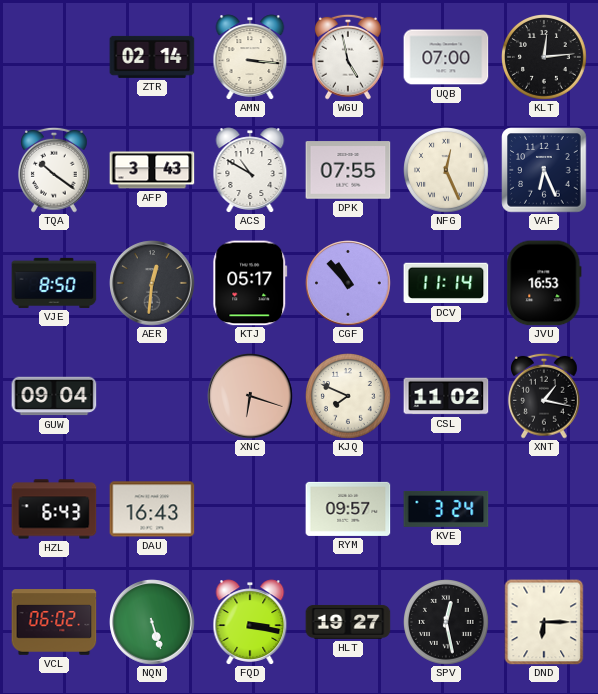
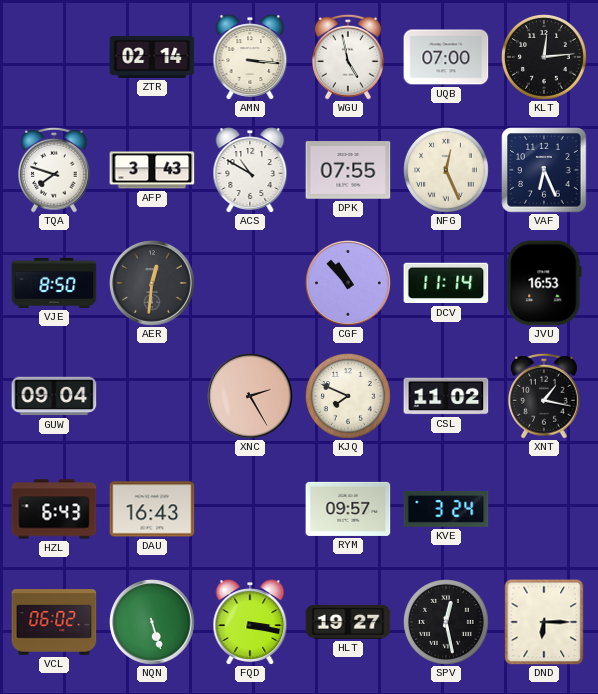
TQA: 10:21 -> 7:48 (55, 170)
KTJ: 05:17 -> none (250, 283)
XNC: 6:18 -> 2:25 (250, 396)
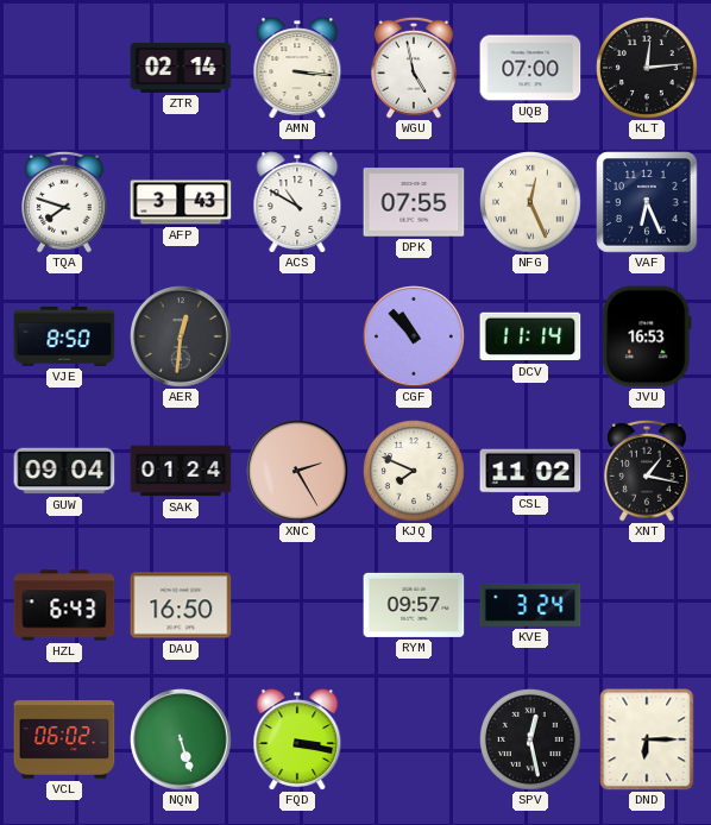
SAK: none -> 01:24 (181, 471)
DAU: 16:43 -> 16:50 (181, 605)
HLT: 19:27 -> none (348, 622)
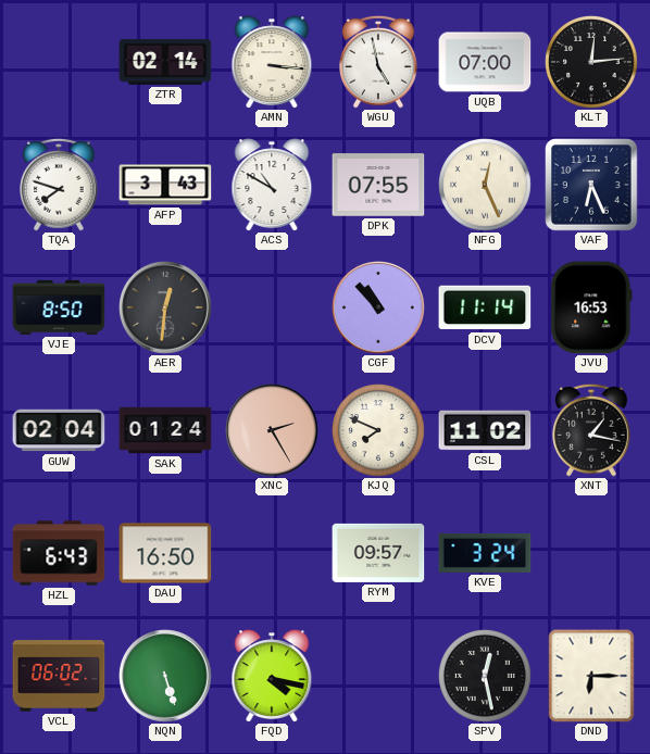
GUW: 09:04 -> 02:04 (59, 430)
FQD: 3:17 -> 4:17 (272, 676)
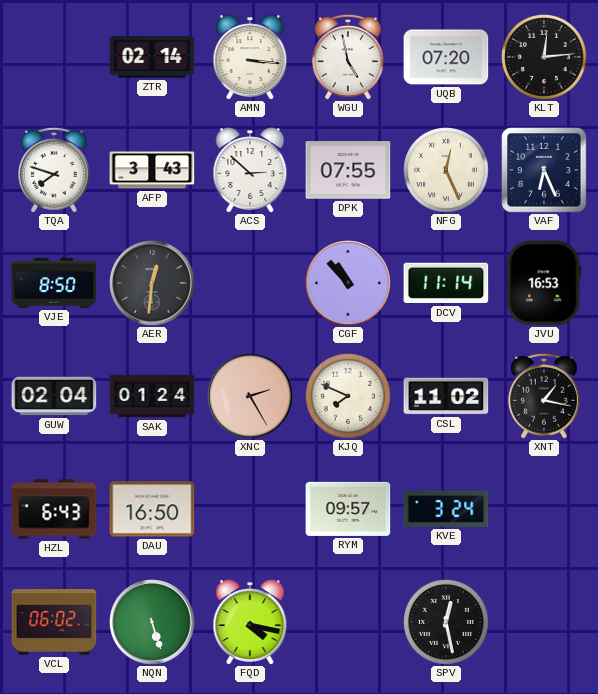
UQB: 07:00 -> 07:20 (446, 57)
ACS: 10:50 -> 2:52 (250, 170)
DND: 6:15 -> none (591, 676)
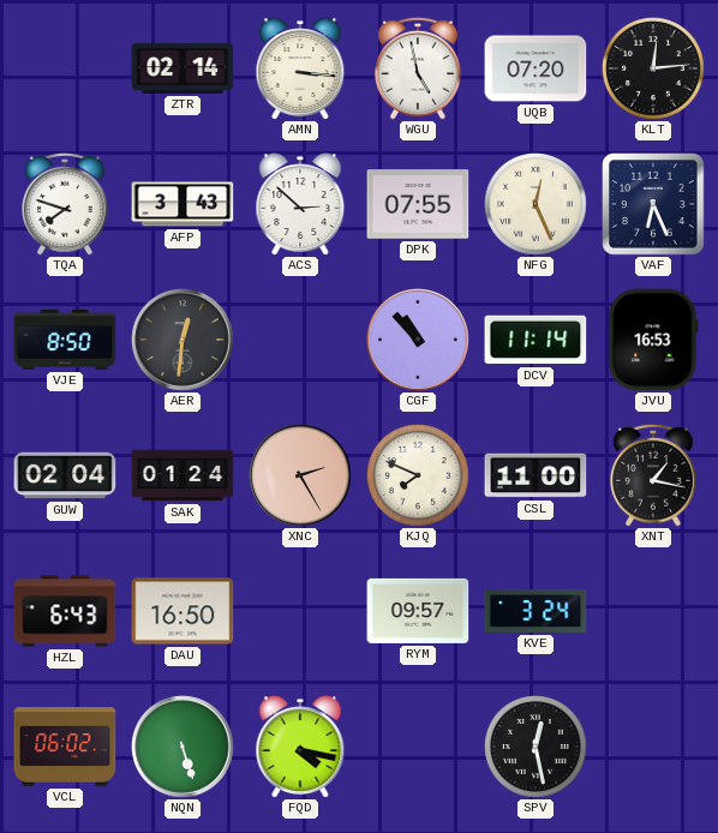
CSL: 11:02 -> 11:00 (535, 475)
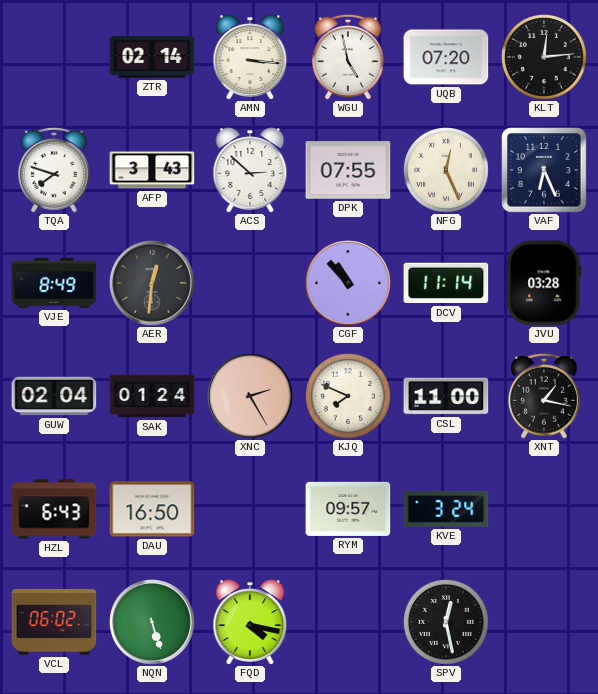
VJE: 8:50 -> 8:49 (54, 283)
JVU: 16:53 -> 03:28 (544, 283)
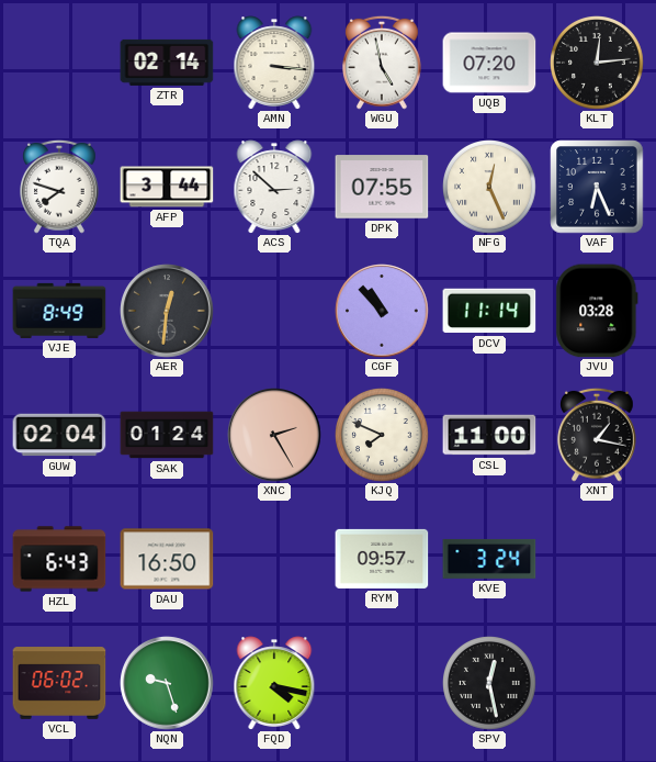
AFP: 3:43 -> 3:44 (167, 187)
NQN: 5:27 -> 9:27 (167, 683)
